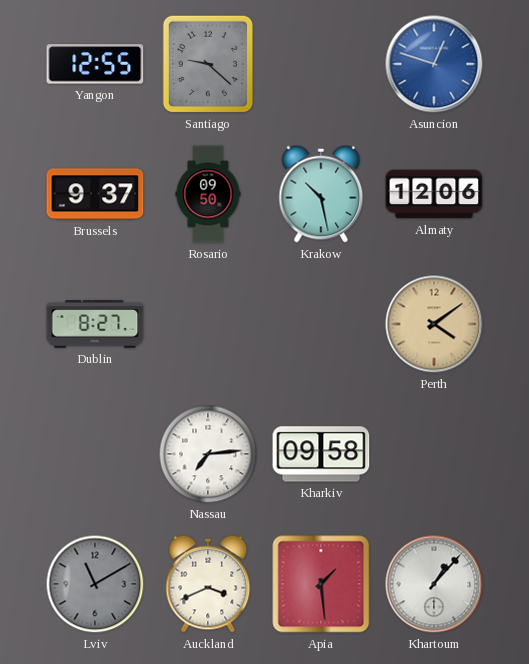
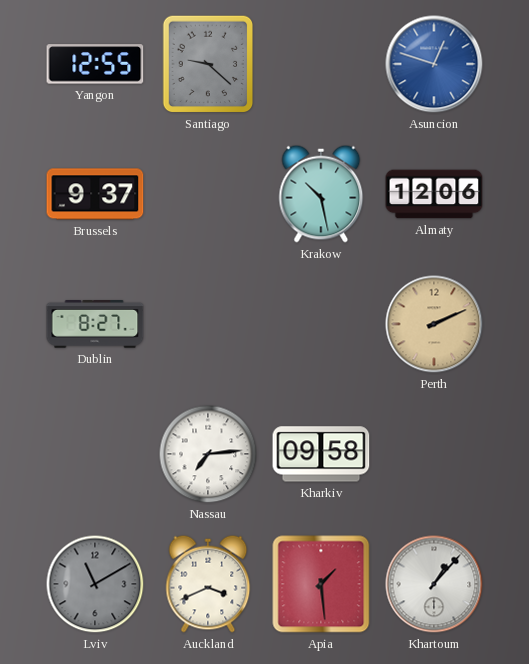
Rosario: 09:50 -> none (208, 194)
Perth: 4:09 -> 2:11 (434, 324)
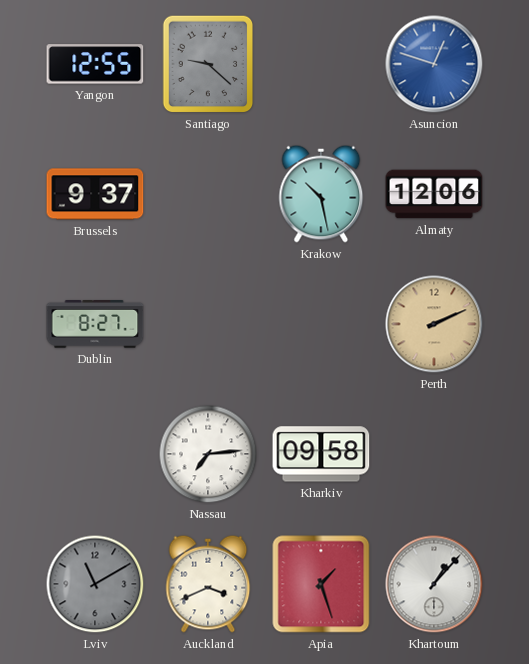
Apia: 1:29 -> 1:27 (321, 584)
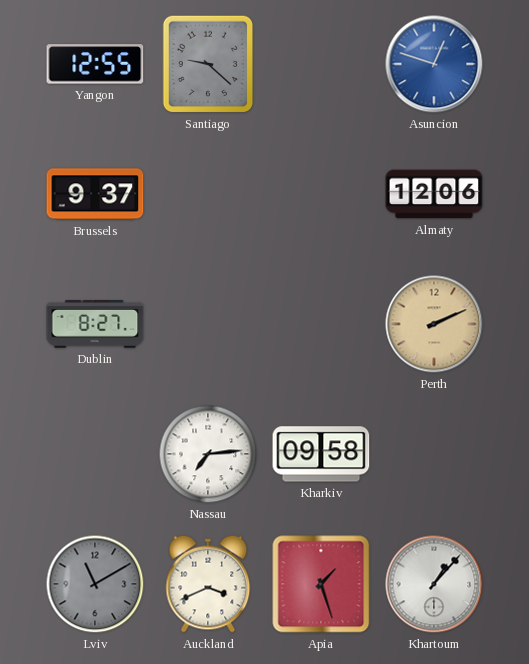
Krakow: 10:28 -> none (321, 194)
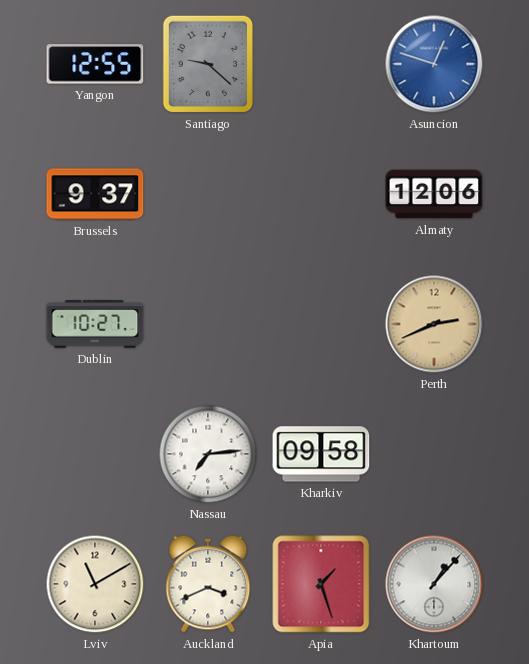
Dublin: 8:27 -> 10:27 (95, 325)
Perth: 2:11 -> 2:41 (434, 324)
Lviv dial: grey -> cream (95, 584)
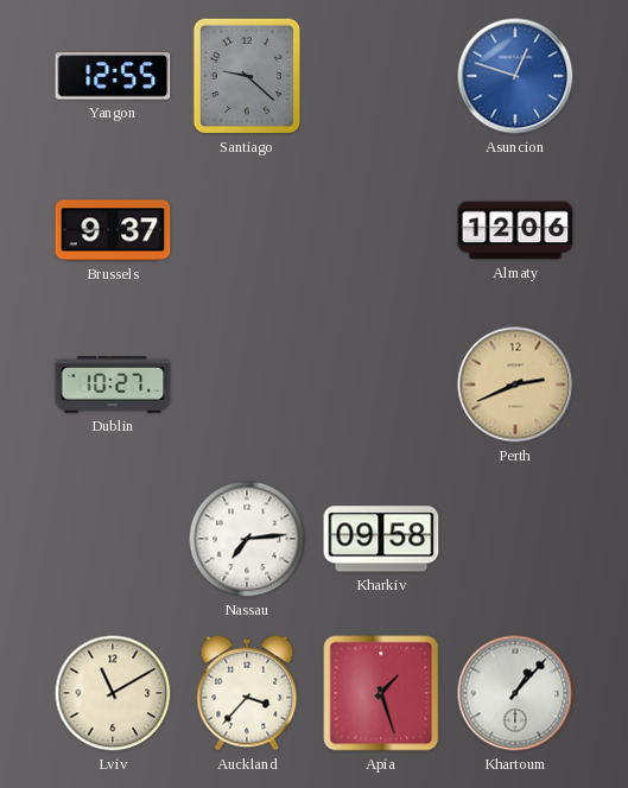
Auckland: 3:41 -> 3:37 (247, 693)
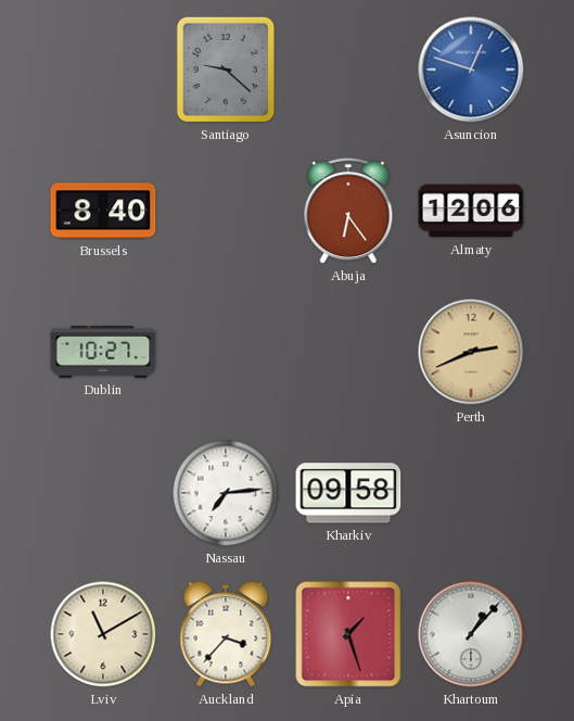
Yangon: 12:55 -> none (113, 76)
Brussels: 9:37 -> 8:40 (103, 211)
Abuja: none -> 6:24 (348, 211)
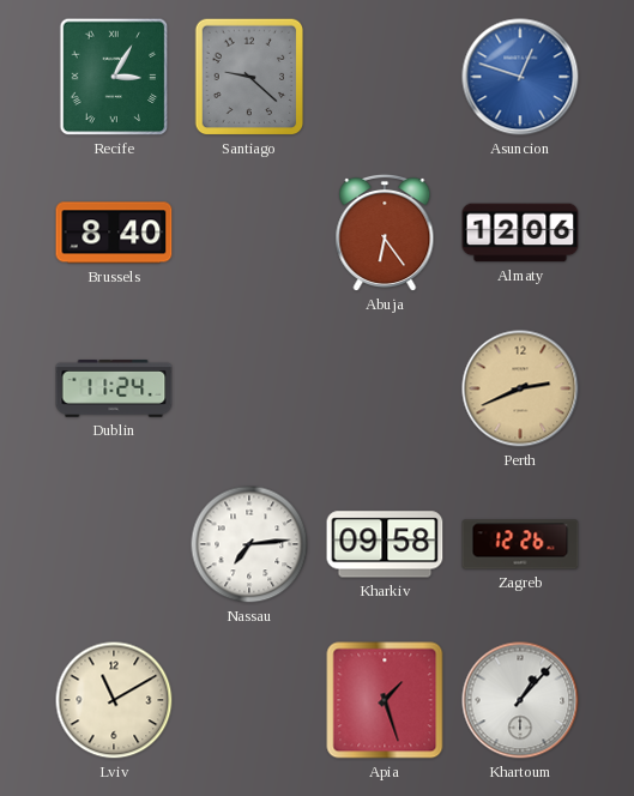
Recife: none -> 3:05 (114, 77)
Dublin: 10:27 -> 11:24 (114, 390)
Zagreb: none -> 12:26 (520, 544)
Auckland: 3:37 -> none (226, 634)
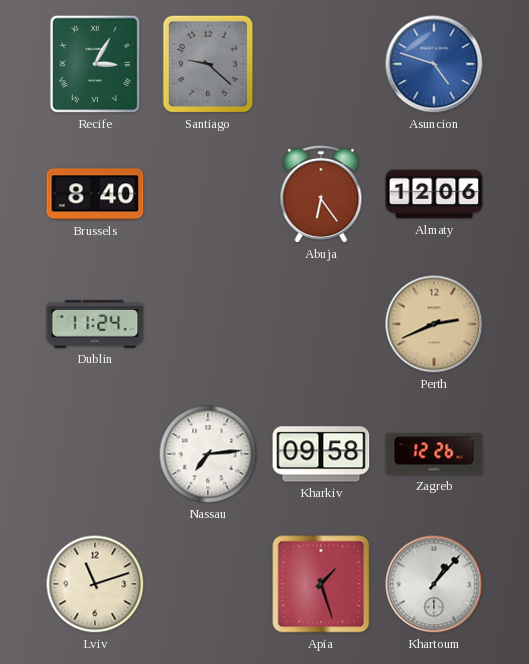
Asuncion: 12:48 -> 4:48 (434, 64)
Lviv: 11:10 -> 11:12 (95, 584)
